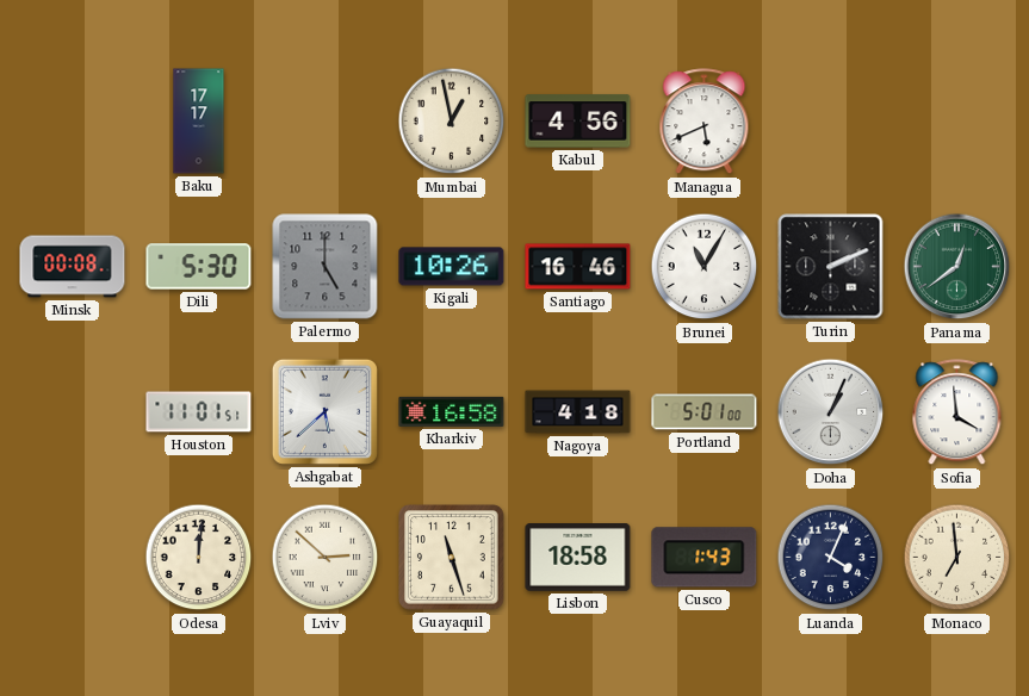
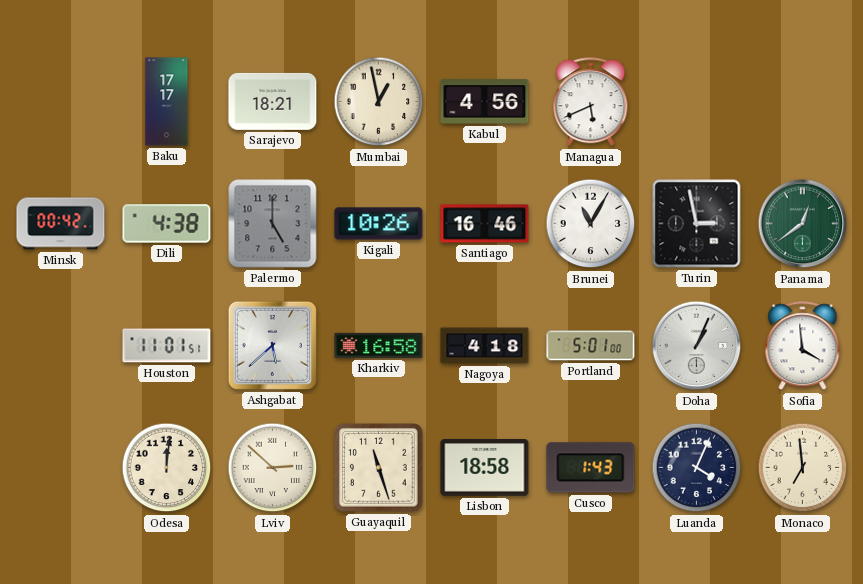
Sarajevo: none -> 18:21 (273, 101)
Minsk: 00:08 -> 00:42 (61, 224)
Dili: 5:30 -> 4:38 (167, 224)
Turin: 2:11 -> 2:58 (697, 224)
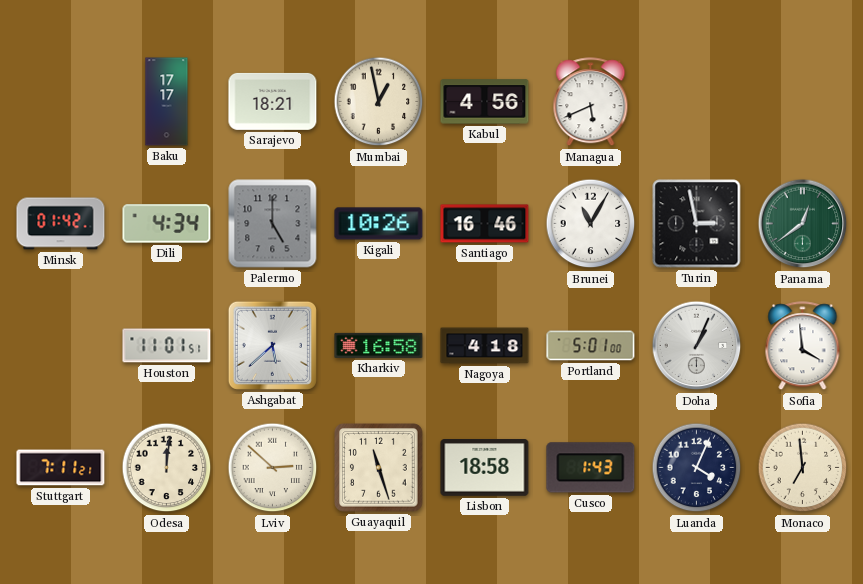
Minsk: 00:42 -> 01:42 (61, 224)
Dili: 4:38 -> 4:34 (167, 224)
Stuttgart: none -> 7:11 (61, 468)
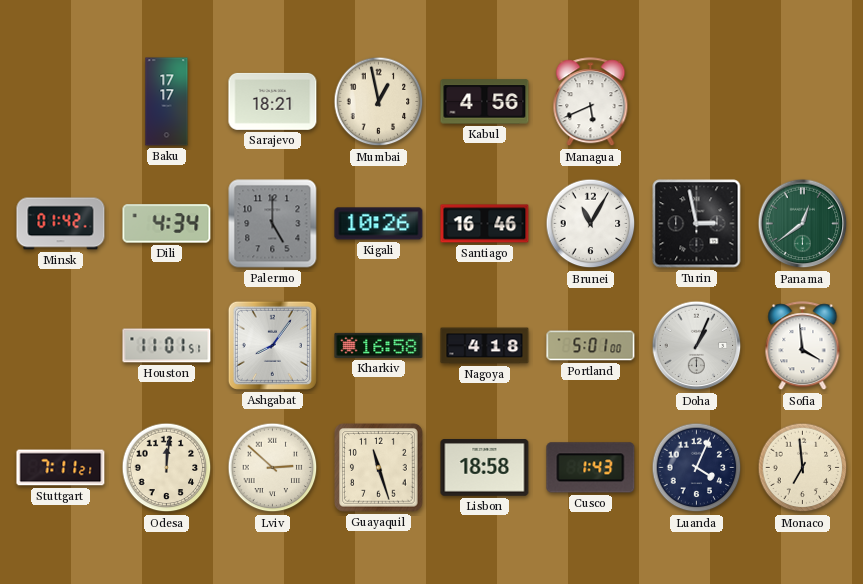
Ashgabat: 5:38 -> 8:06 (272, 345)
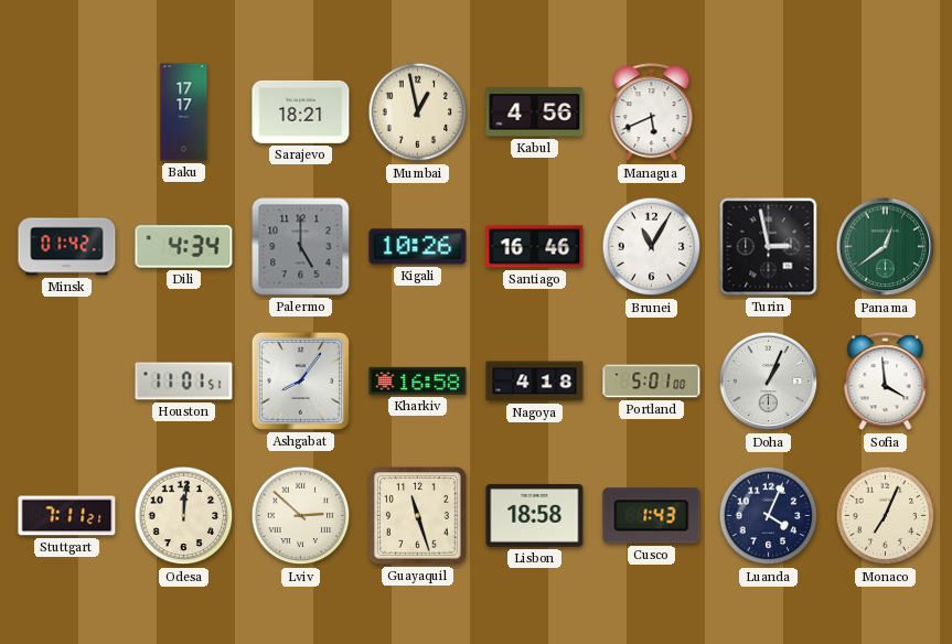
Monaco: 6:59 -> 7:04 (886, 516)
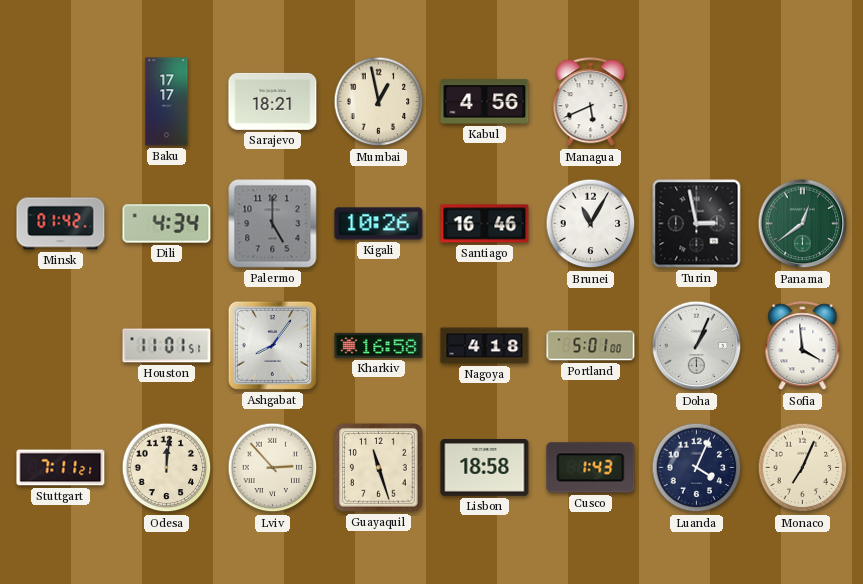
Lviv: 2:52 -> 2:53 (273, 468)
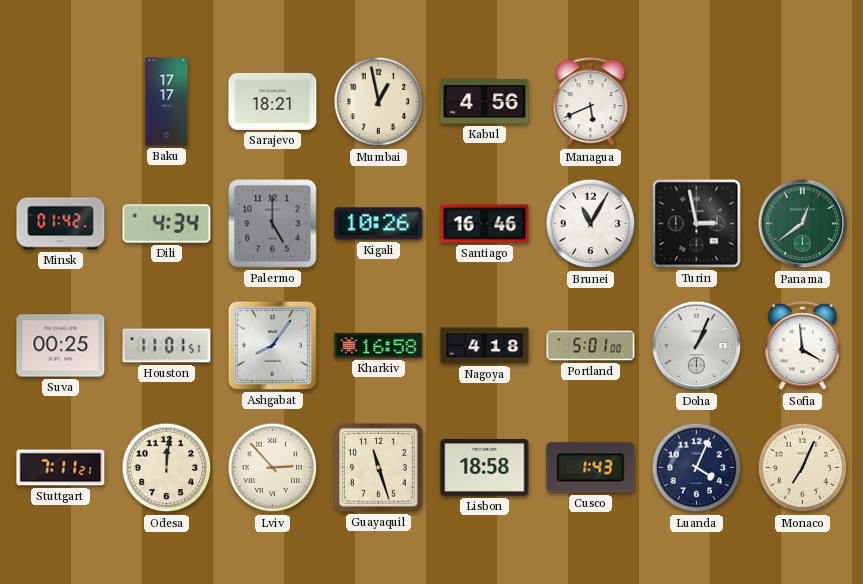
Suva: none -> 00:25 (61, 346)
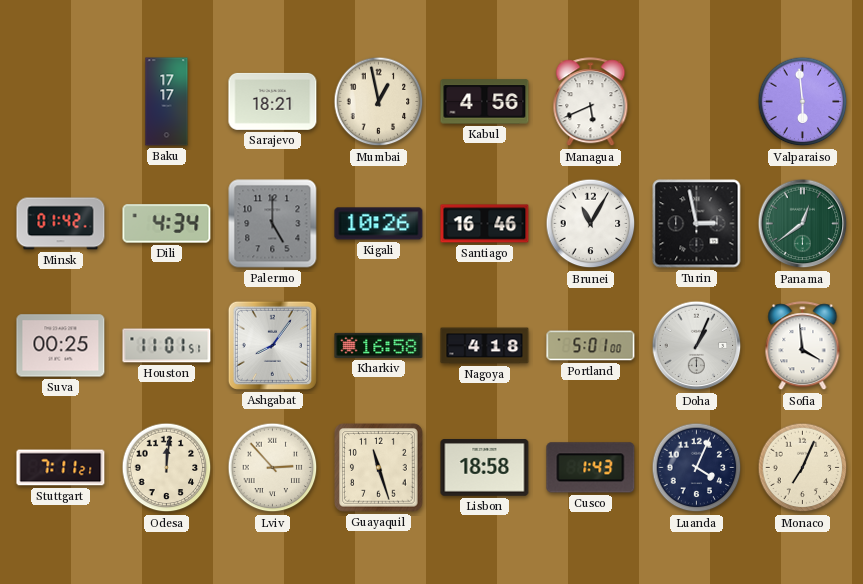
Valparaiso: none -> 5:59 (803, 102)
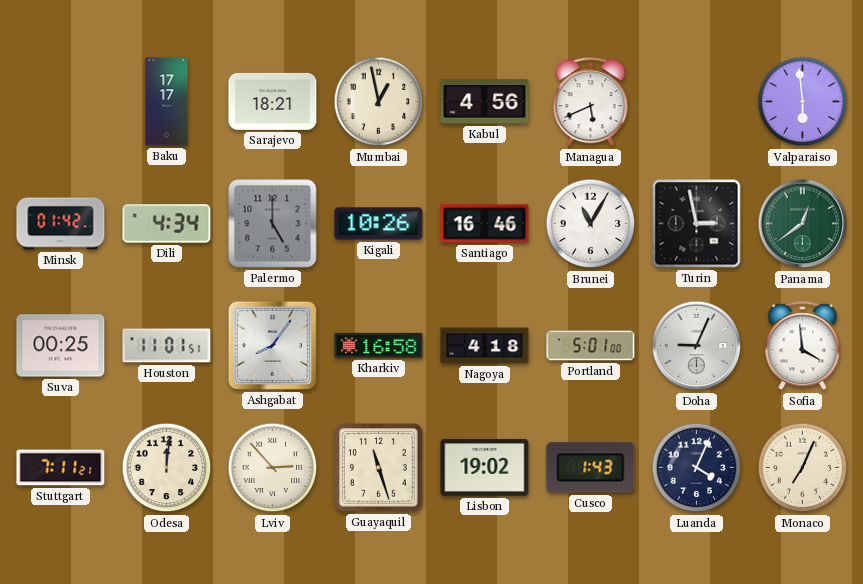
Doha: 1:04 -> 9:04 (697, 346)
Lisbon: 18:58 -> 19:02 (485, 468)
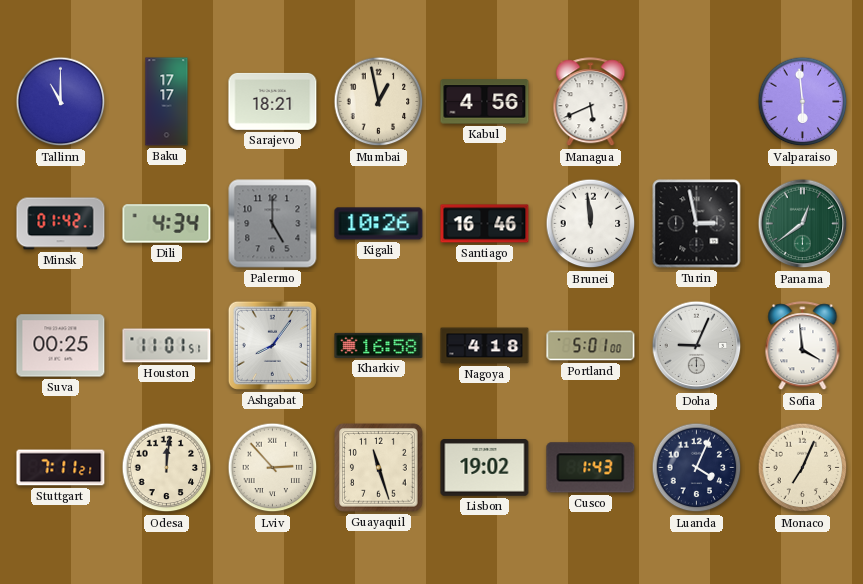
Tallinn: none -> 11:00 (61, 102)
Brunei: 11:05 -> 11:59 (591, 224)
